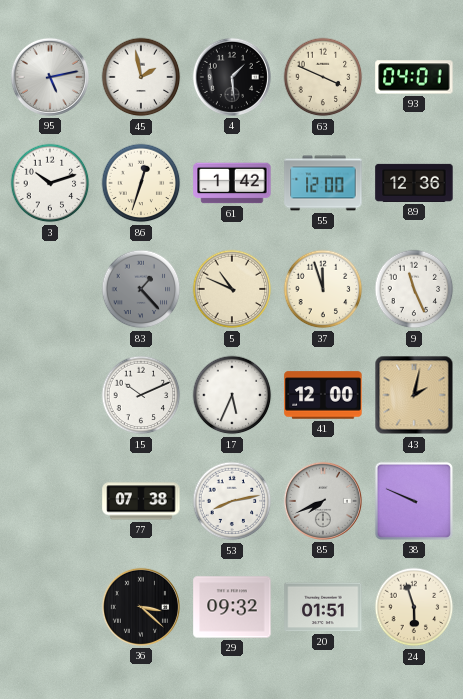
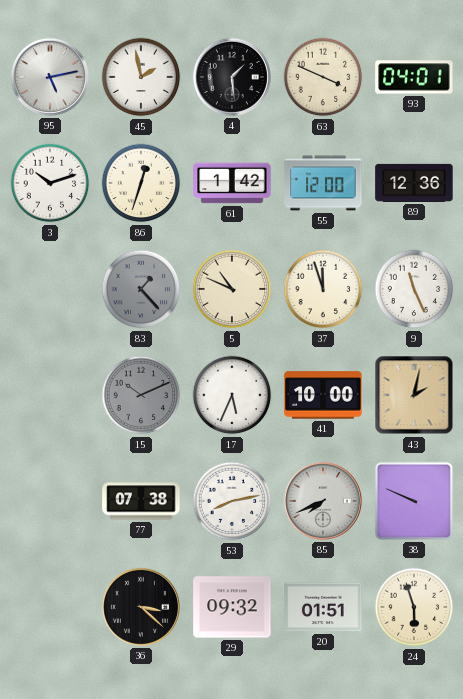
15 dial: white -> grey (141, 395)
41: 12:00 -> 10:00 (323, 395)
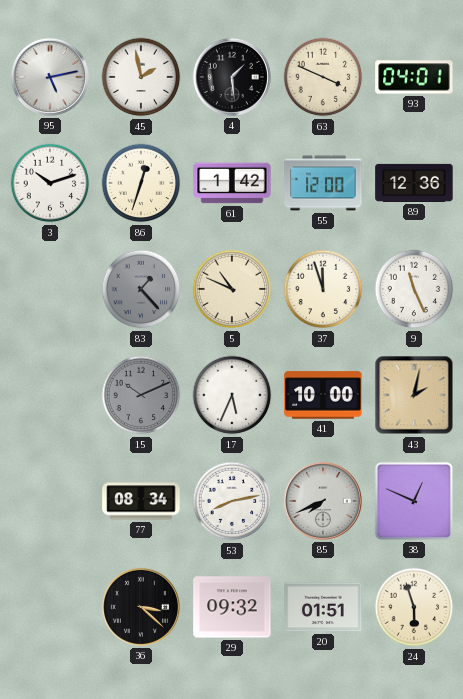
77: 07:38 -> 08:34 (141, 501)
38: 9:49 -> 12:49 (414, 501)
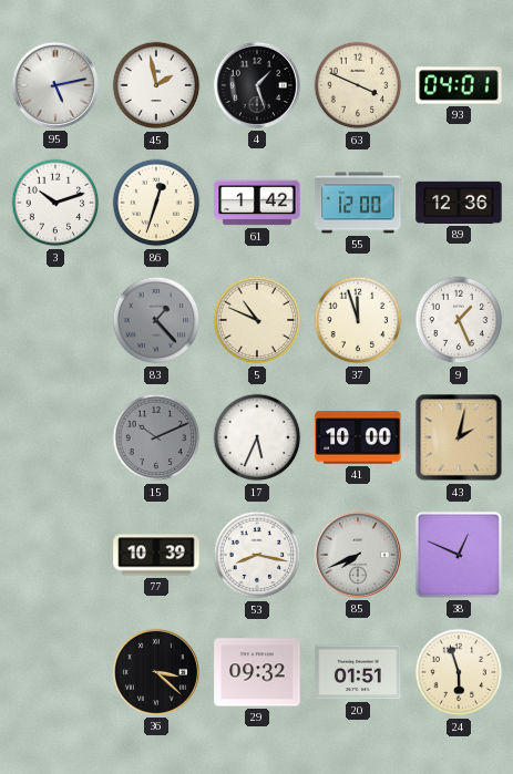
4: 1:29 -> 1:27 (257, 85)
9: 11:26 -> 1:26 (459, 320)
77: 08:34 -> 10:39 (156, 555)
53: 8:13 -> 8:17 (257, 555)
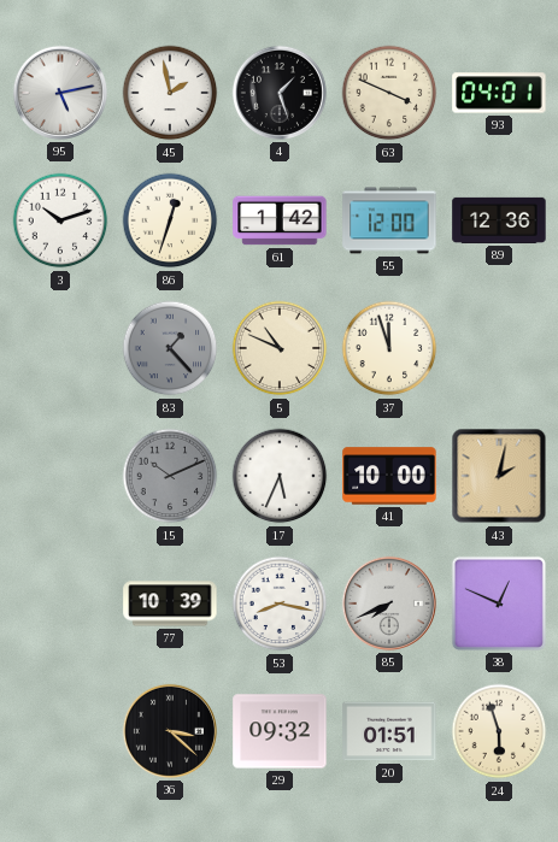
9: 1:26 -> none (459, 320)
